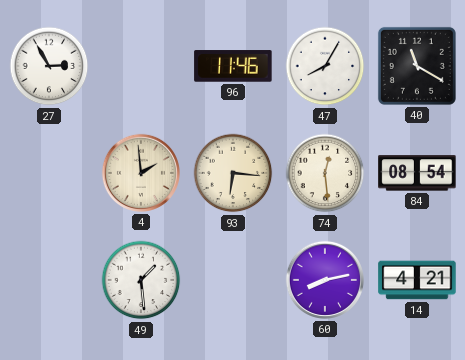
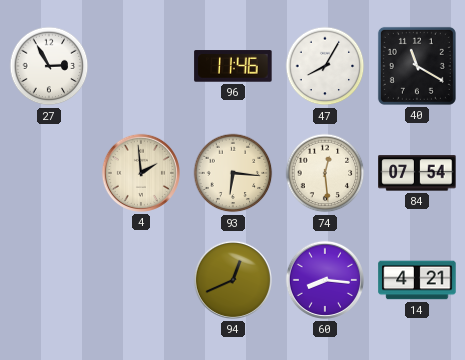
84: 08:54 -> 07:54 (417, 173)
49: 1:29 -> none (141, 280)
94: none -> 12:41 (233, 280)
60: 8:13 -> 8:16 (325, 280)
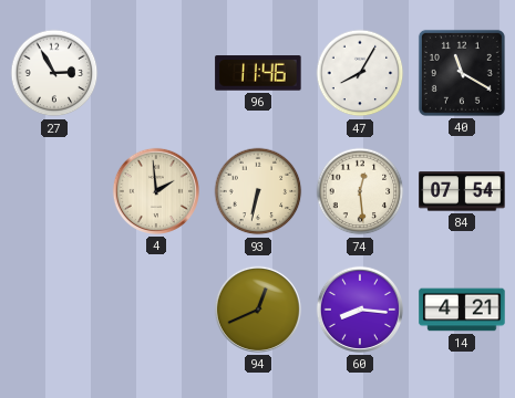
93: 6:16 -> 6:32 (258, 191)
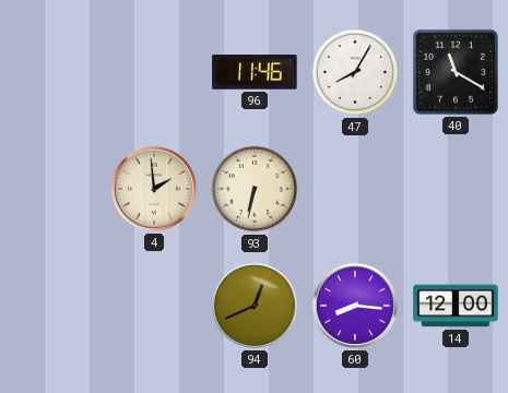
27: 2:55 -> none (54, 73)
74: 12:29 -> none (360, 191)
84: 07:54 -> none (462, 191)
14: 4:21 -> 12:00 (456, 306)
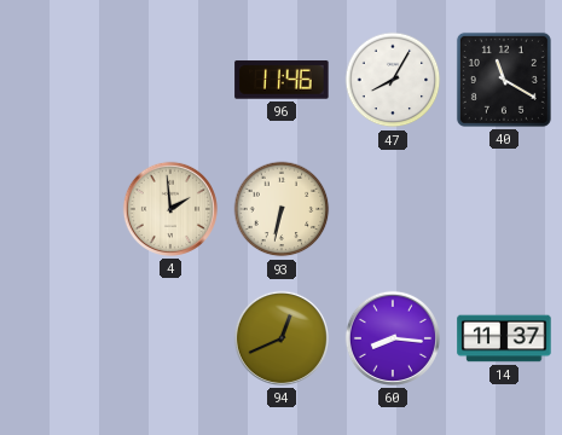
14: 12:00 -> 11:37 (504, 338)
